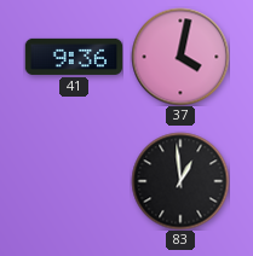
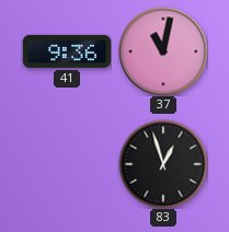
37: 4:02 -> 11:02 (163, 51)
83: 12:59 -> 12:57 (163, 164)
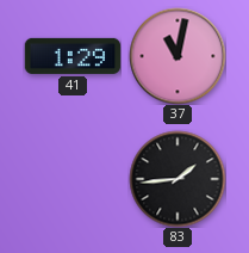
41: 9:36 -> 1:29 (73, 56)
83: 12:57 -> 1:44 (178, 179)
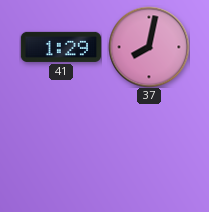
37: 11:02 -> 8:02 (149, 47)
83: 1:44 -> none (178, 179)
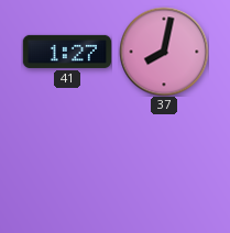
41: 1:29 -> 1:27 (67, 52)
